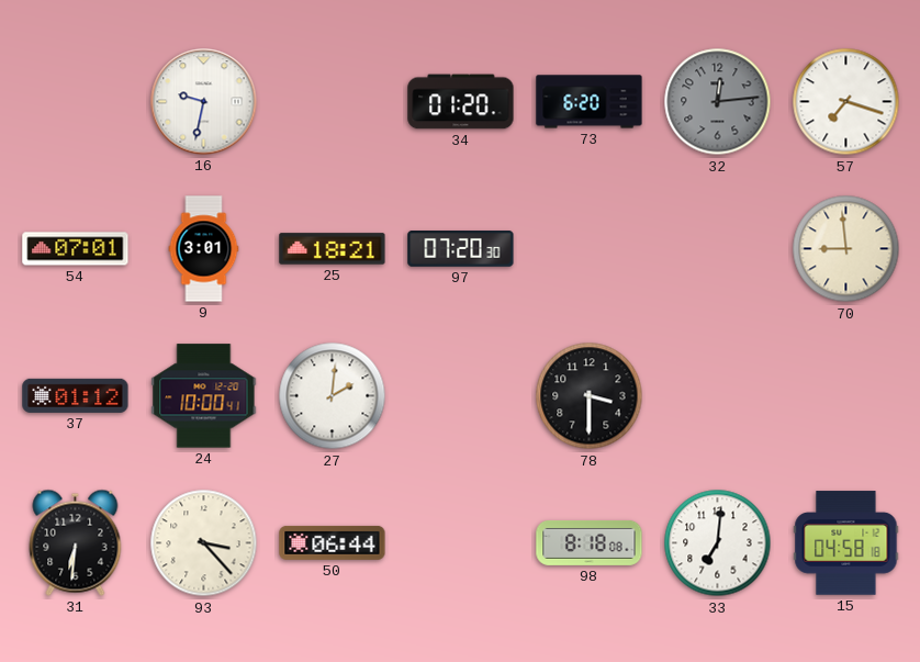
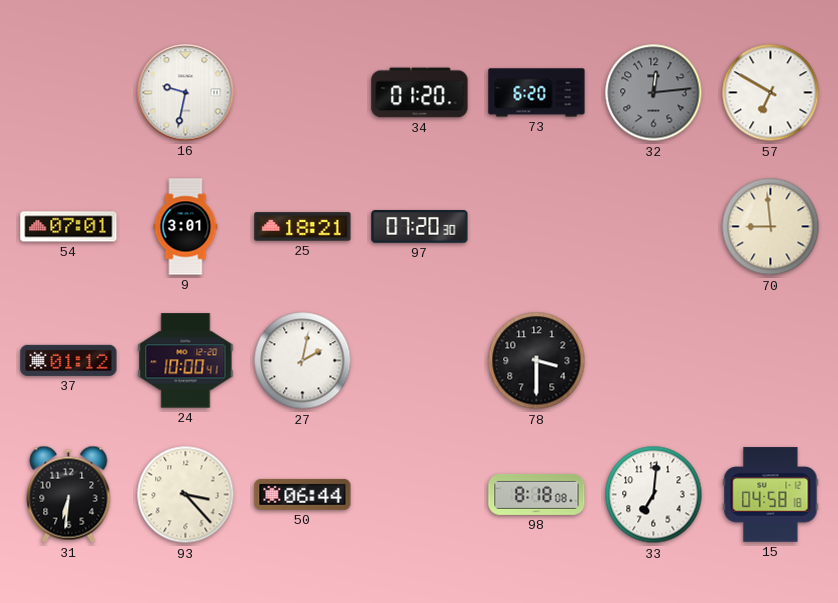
57: 7:18 -> 6:50 (771, 93)
27: 2:01 -> 2:02 (303, 361)
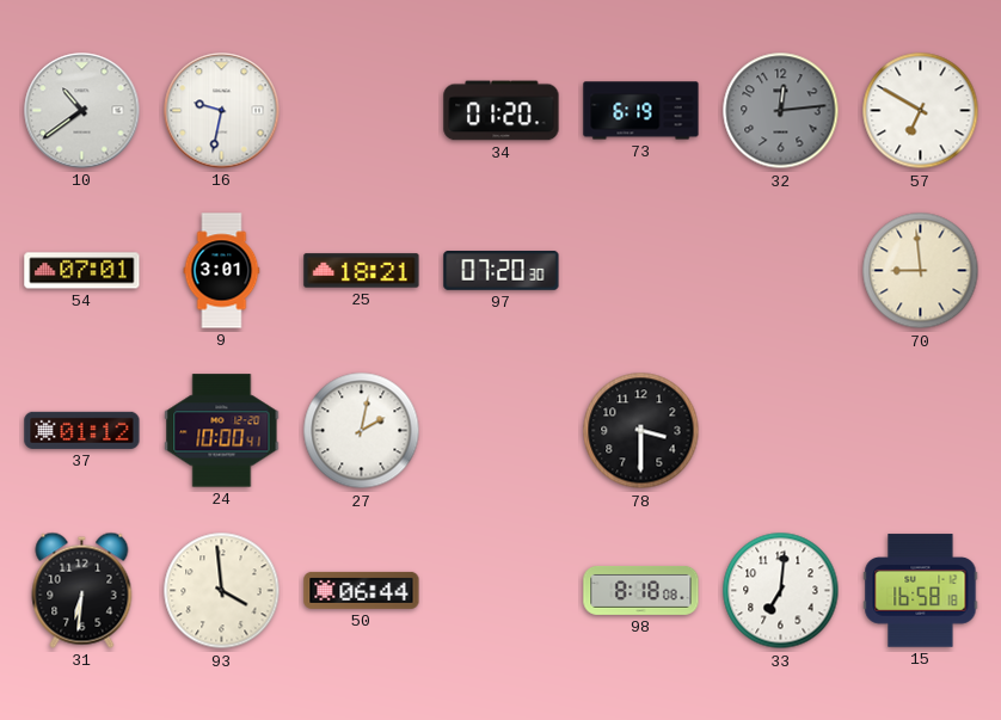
10: none -> 10:39 (82, 111)
73: 6:20 -> 6:19 (641, 111)
93: 3:23 -> 3:59 (222, 591)
15: 04:58 -> 16:58 (921, 591)
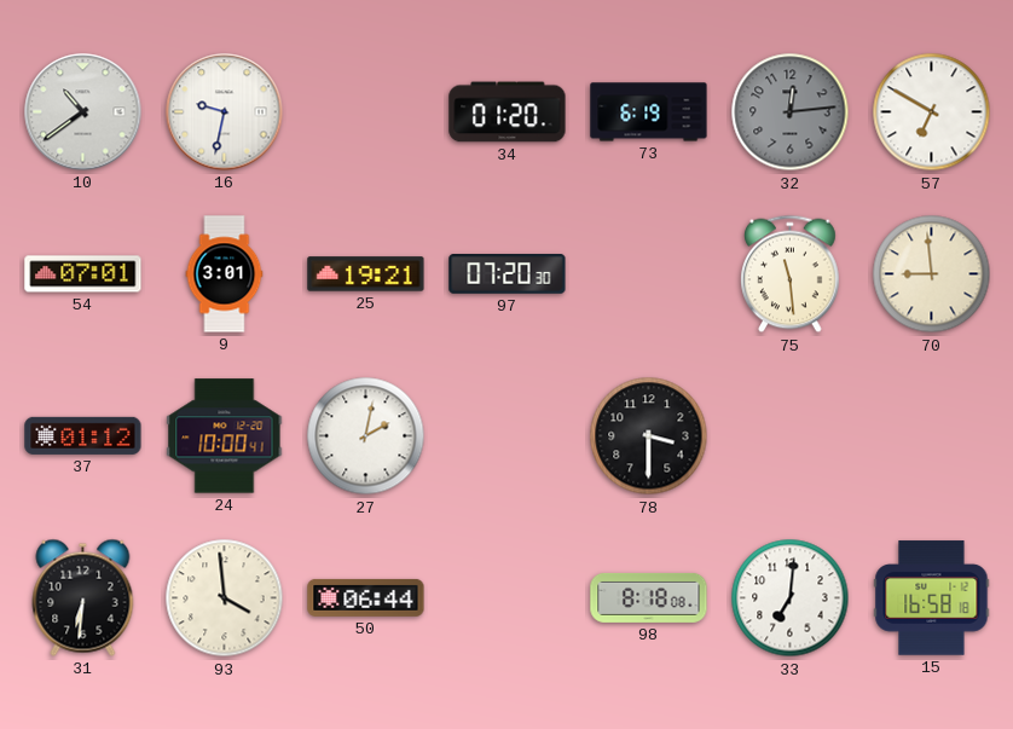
25: 18:21 -> 19:21 (366, 274)
75: none -> 11:29 (791, 274)
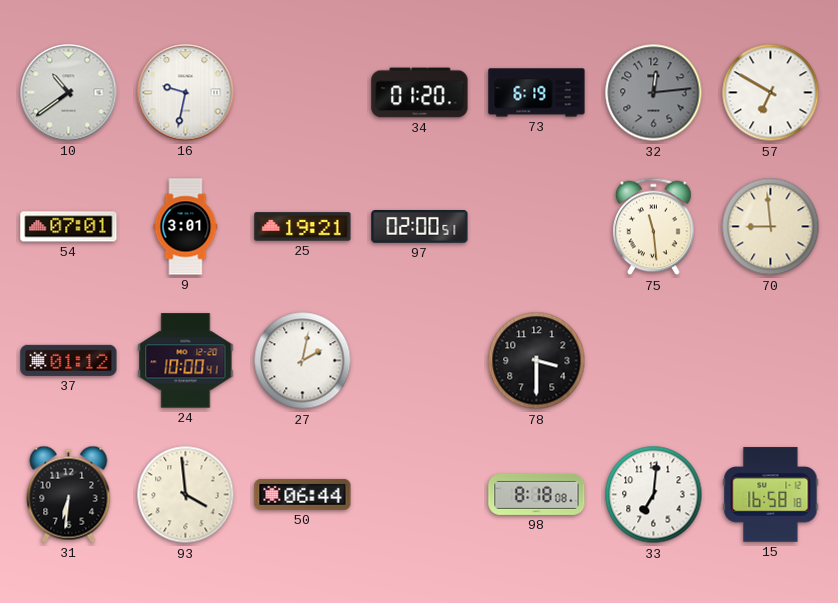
97: 07:20 -> 02:00 (420, 227)
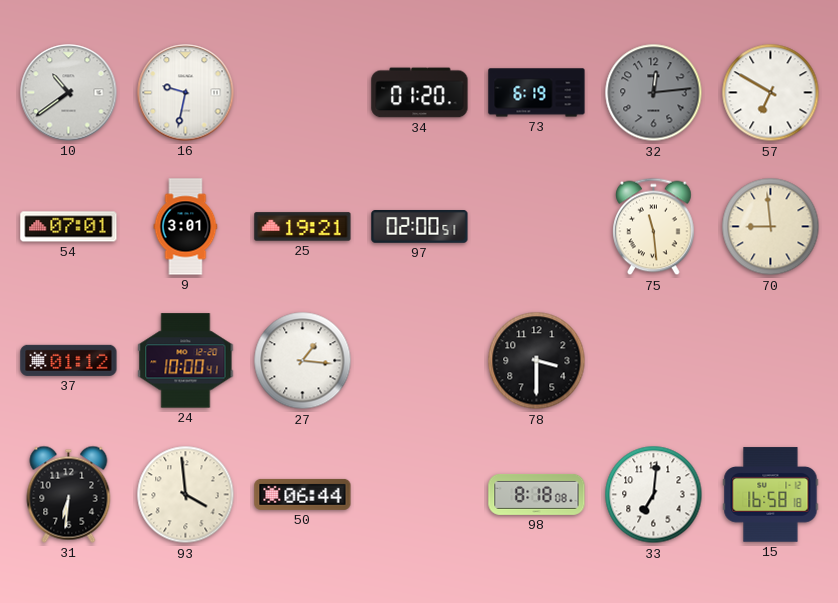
27: 2:02 -> 1:16 (303, 361)
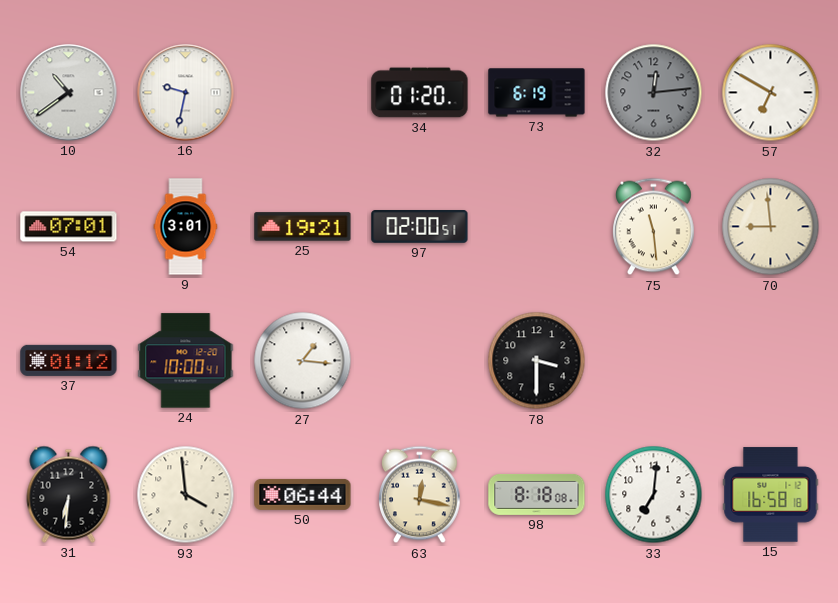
63: none -> 12:17 (420, 495)
